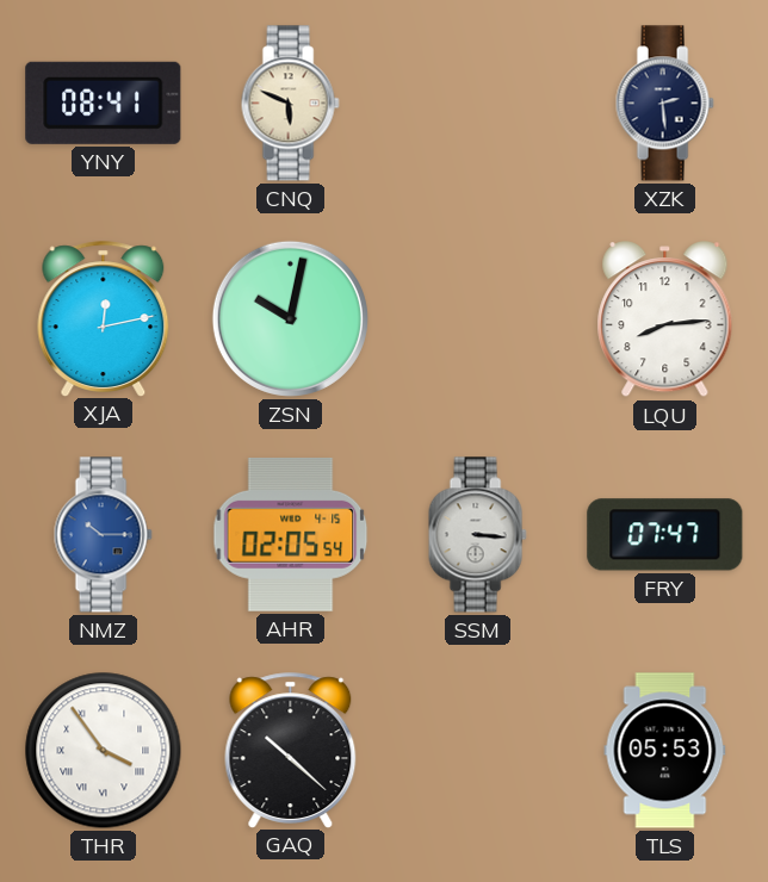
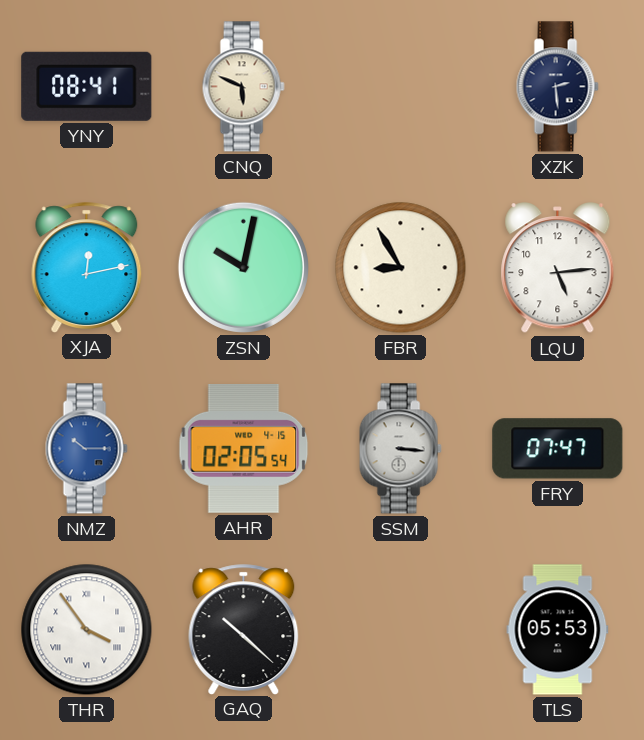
FBR: none -> 8:55 (401, 268)
LQU: 8:14 -> 5:14 (558, 268)
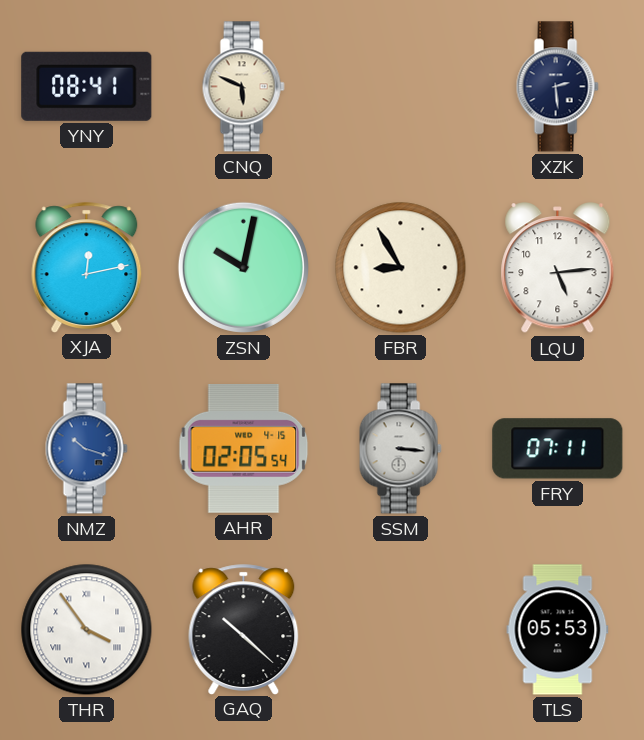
NMZ: 10:15 -> 10:18 (86, 449)
FRY: 07:47 -> 07:11 (558, 449)
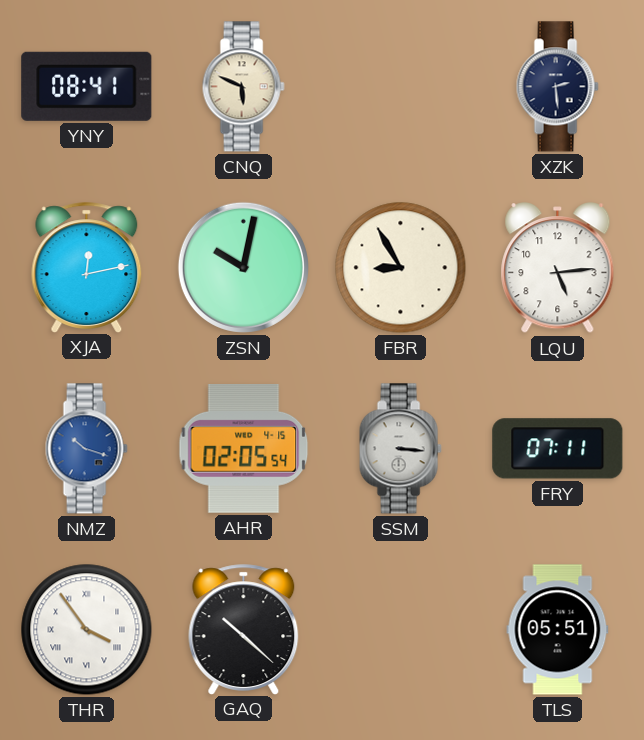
TLS: 05:53 -> 05:51 (558, 630)
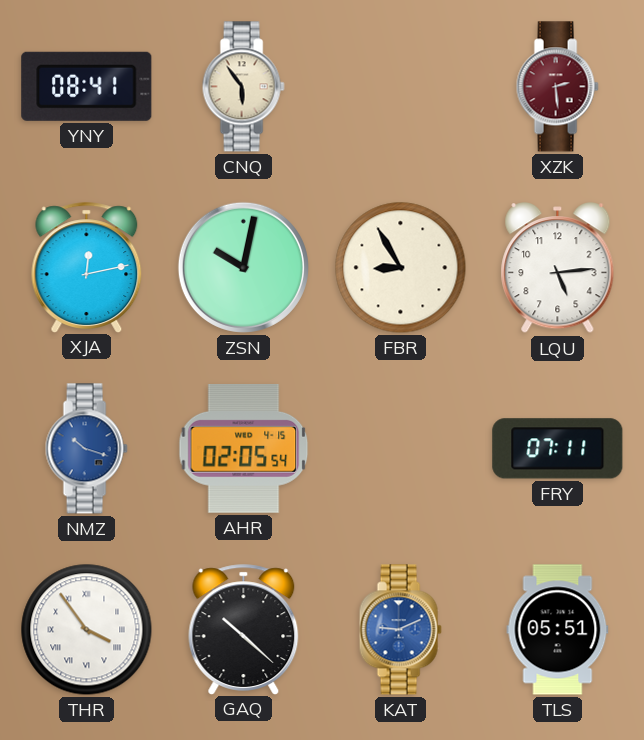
CNQ: 5:49 -> 5:54 (243, 87)
XZK dial: navy -> burgundy (557, 87)
SSM: 3:16 -> none (400, 449)
KAT: none -> 9:11 (400, 630)
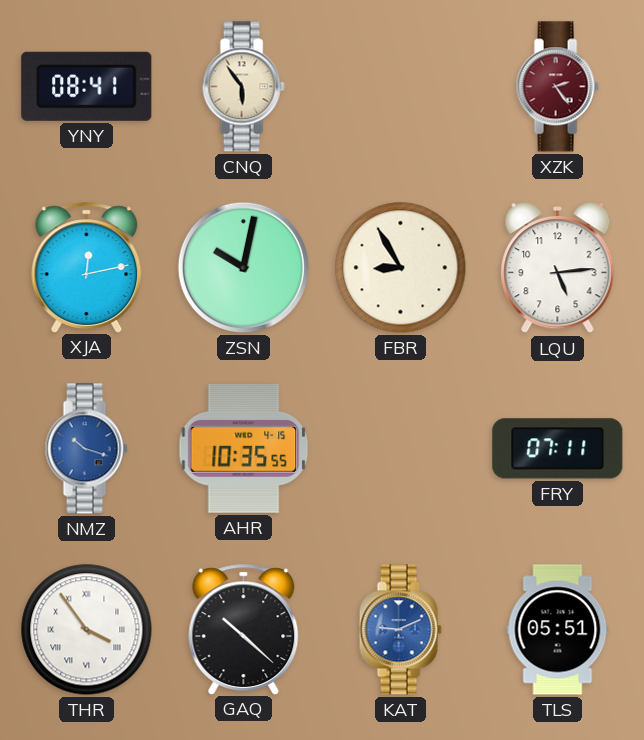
XZK: 2:29 -> 2:24 (557, 87)
AHR: 02:05 -> 10:35 (244, 448)
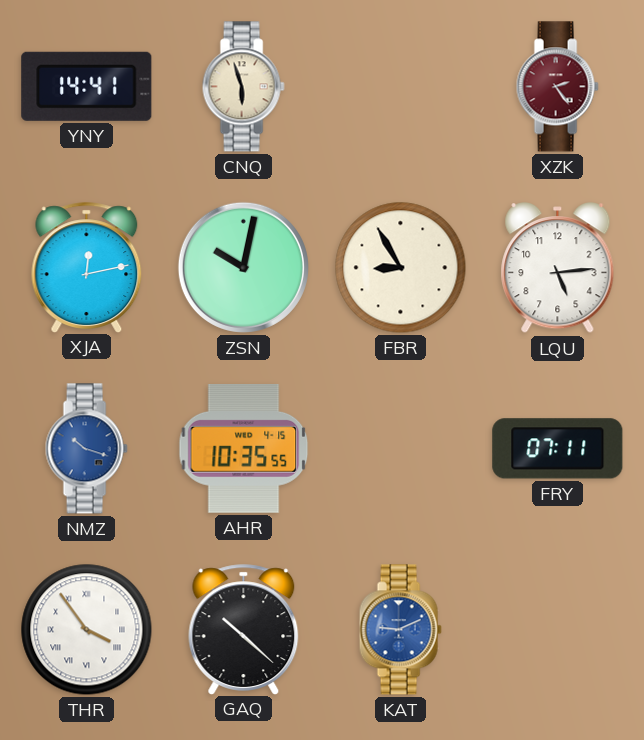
YNY: 08:41 -> 14:41 (87, 86)
CNQ: 5:54 -> 5:57 (243, 87)
TLS: 05:51 -> none (558, 630)
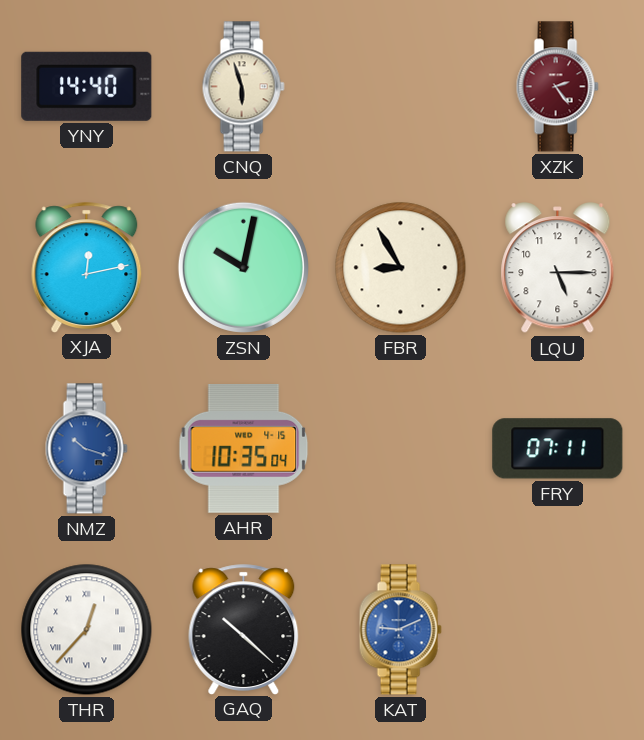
YNY: 14:41 -> 14:40 (87, 86)
LQU: 5:14 -> 5:15 (558, 268)
AHR: 10:35:55 -> 10:35:04 (244, 448)
THR: 3:54 -> 12:37 (87, 630)
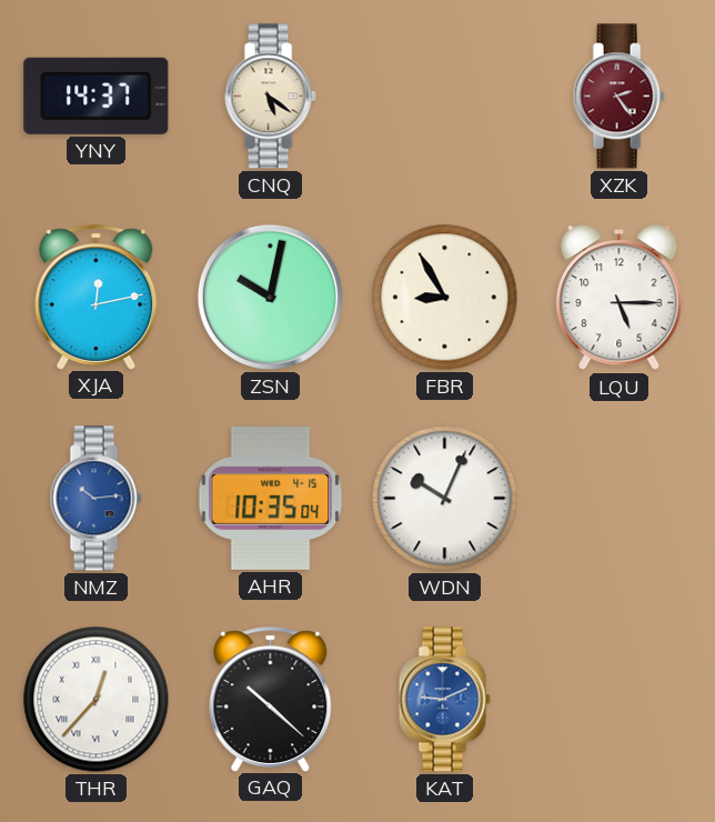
YNY: 14:40 -> 14:37 (97, 96)
CNQ: 5:57 -> 5:21 (270, 97)
NMZ: 10:18 -> 10:14 (95, 499)
WDN: none -> 10:04 (445, 499)
FRY: 07:11 -> none (558, 449)
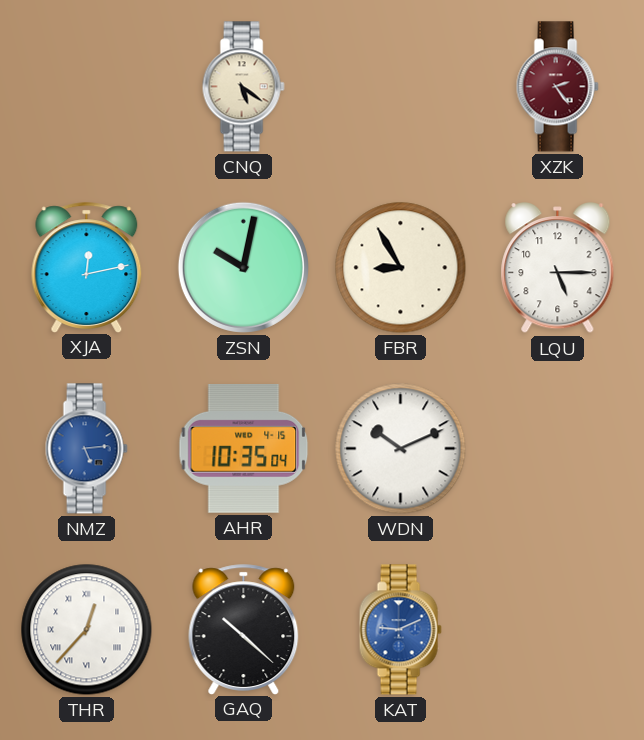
YNY: 14:37 -> none (97, 96)
NMZ: 10:14 -> 5:14 (86, 449)
WDN: 10:04 -> 10:11 (401, 449)
